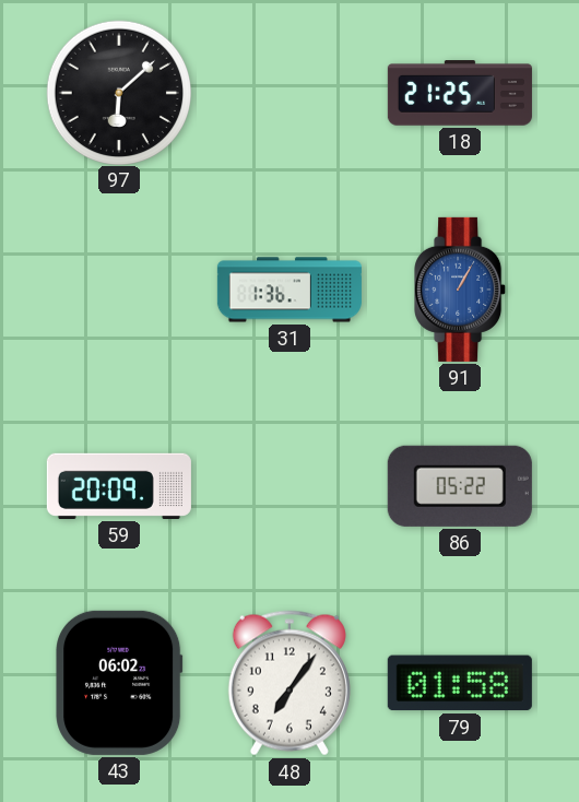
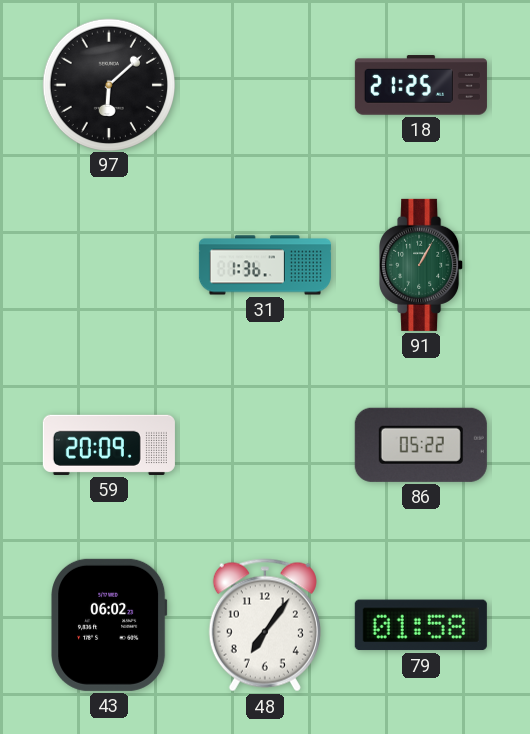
91 dial: blue -> green (422, 265)
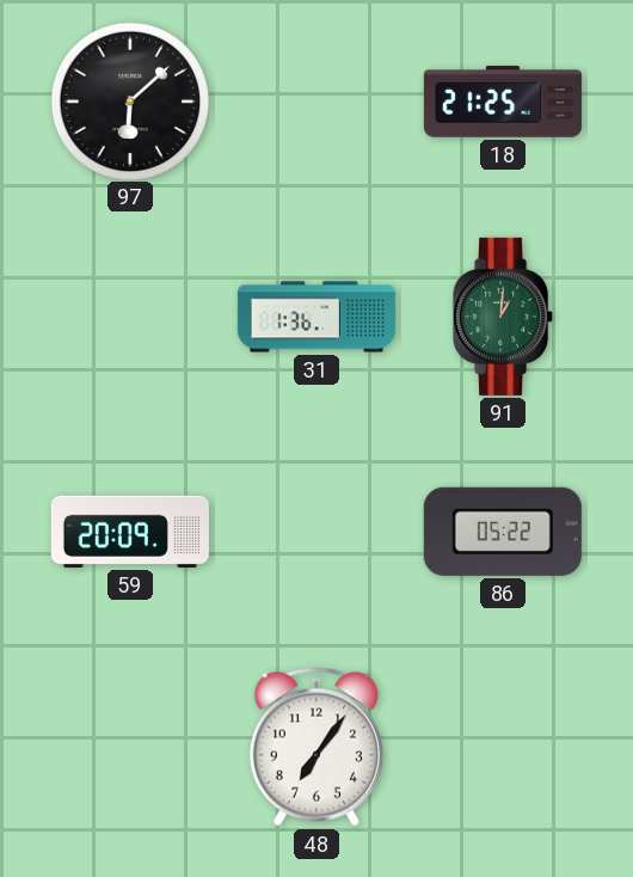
91: 1:05 -> 1:01 (504, 317)
43: 06:02 -> none (109, 625)
79: 01:58 -> none (421, 625)
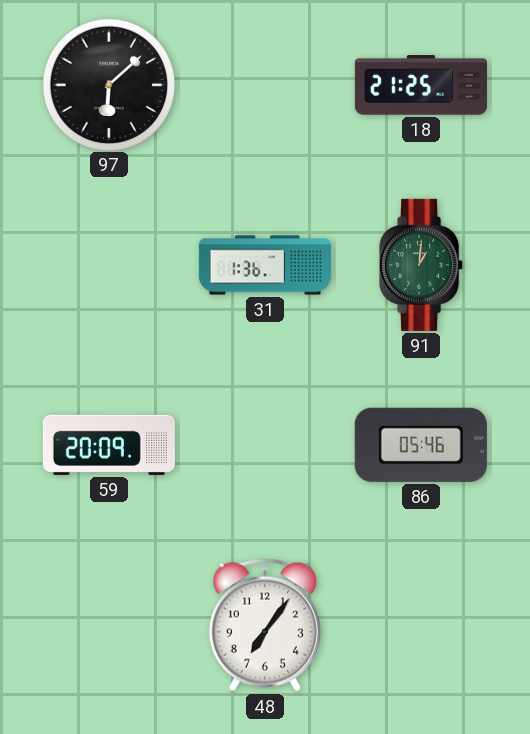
86: 05:22 -> 05:46 (421, 445)
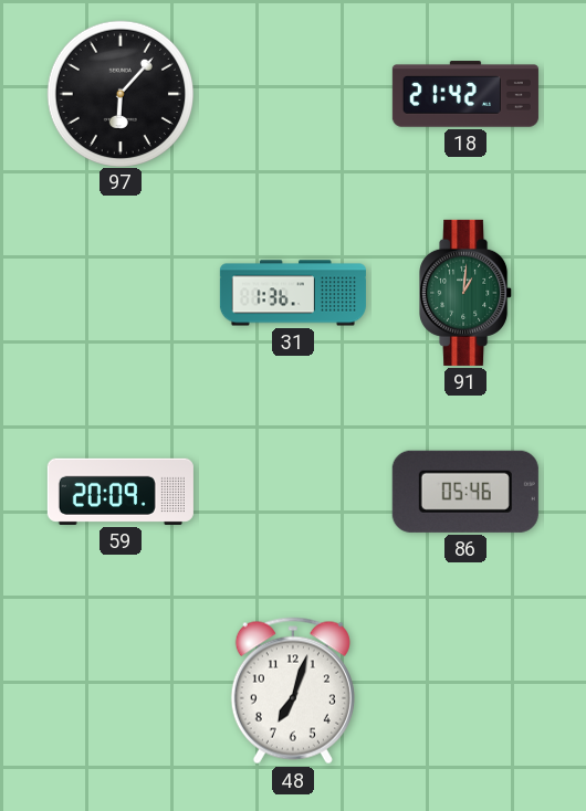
97: 6:08 -> 6:07 (119, 93)
18: 21:25 -> 21:42 (465, 94)
48: 7:06 -> 7:03 (293, 691)
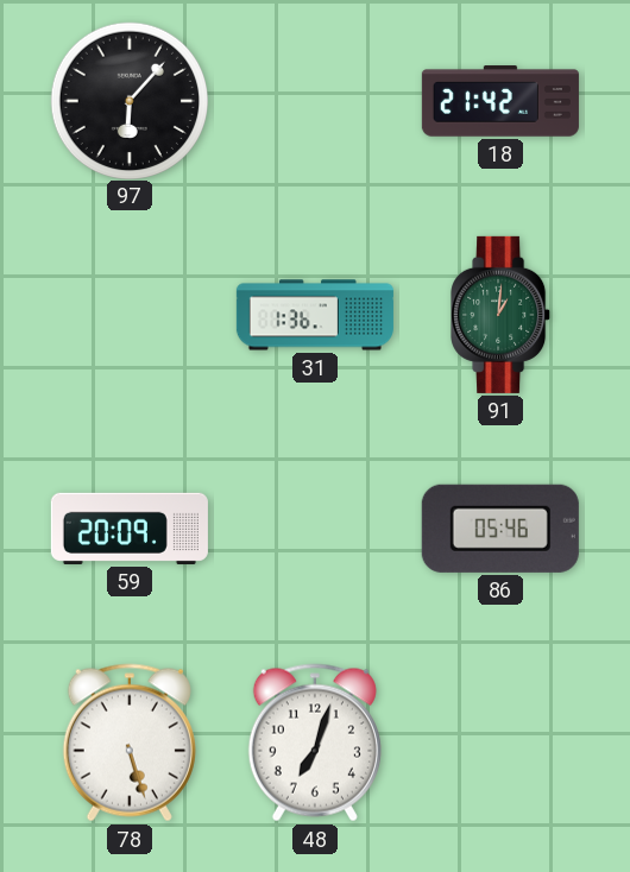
78: none -> 5:27 (130, 743)
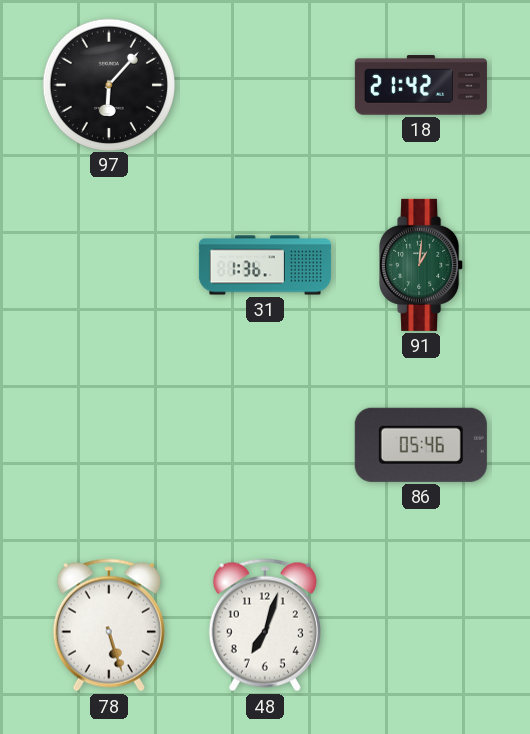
59: 20:09 -> none (130, 529)
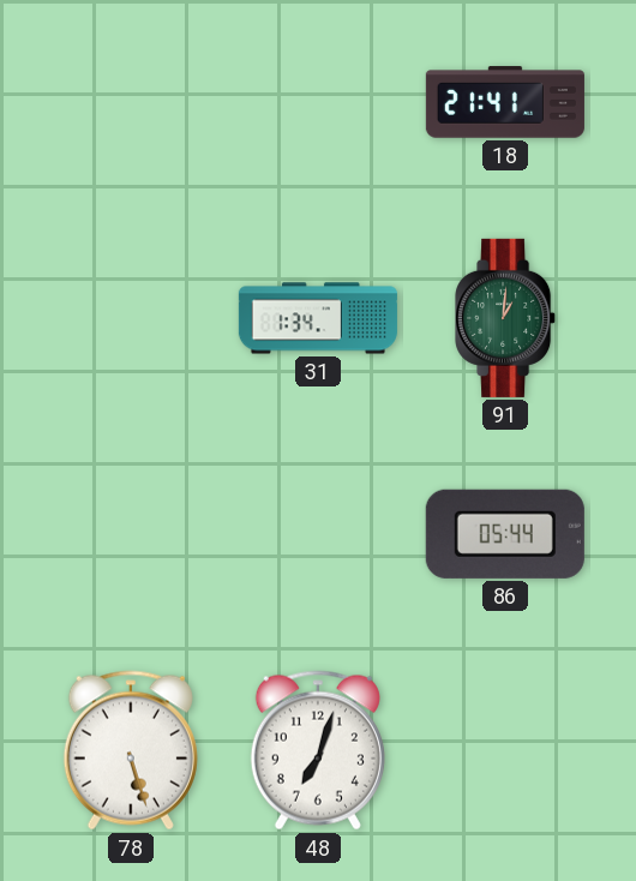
97: 6:07 -> none (108, 84)
18: 21:42 -> 21:41 (505, 102)
31: 1:36 -> 1:34 (318, 318)
86: 05:46 -> 05:44 (505, 534)
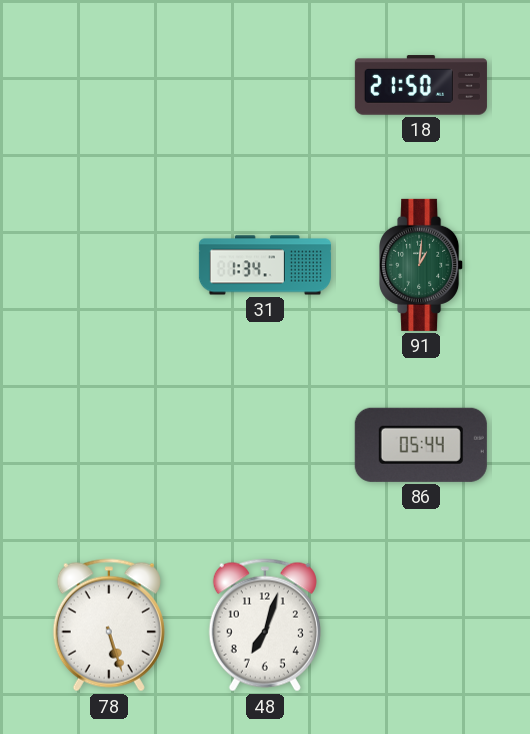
18: 21:41 -> 21:50 (421, 85)
